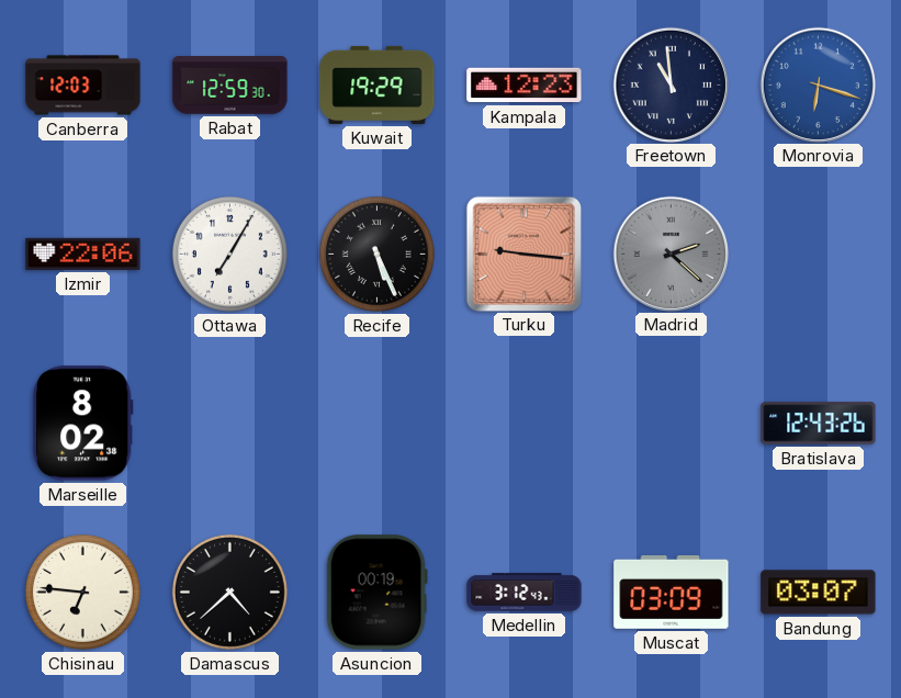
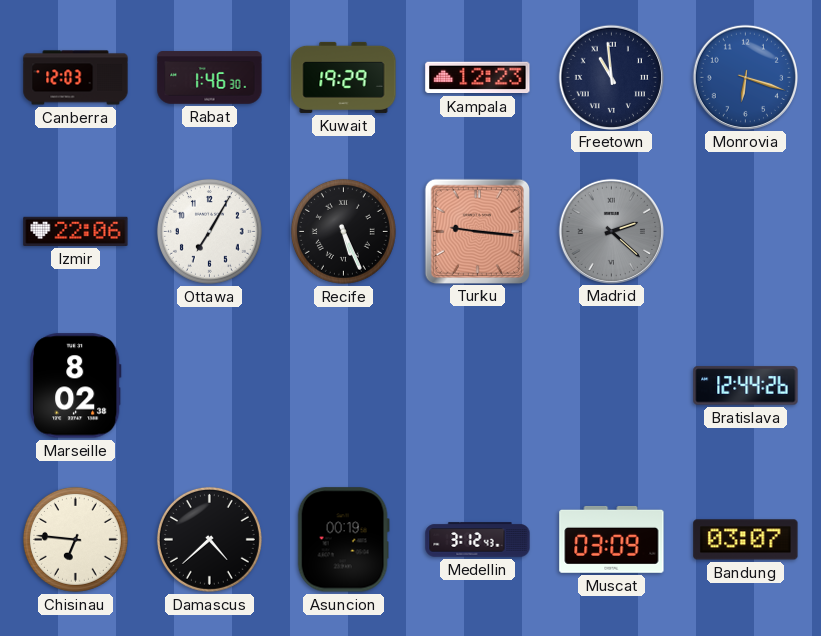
Rabat: 12:59 -> 1:46 (210, 78)
Bratislava: 12:43 -> 12:44 (746, 386)
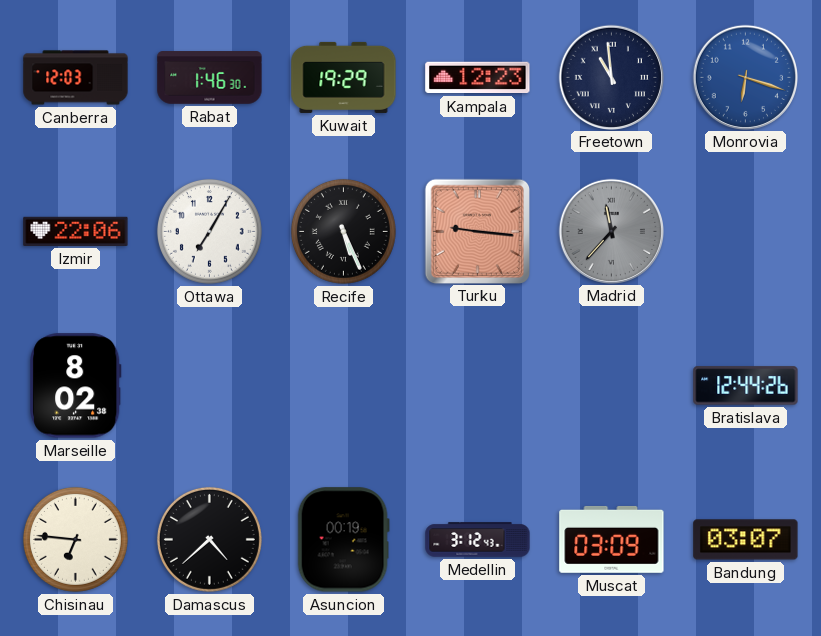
Madrid: 2:22 -> 11:37 (611, 231)
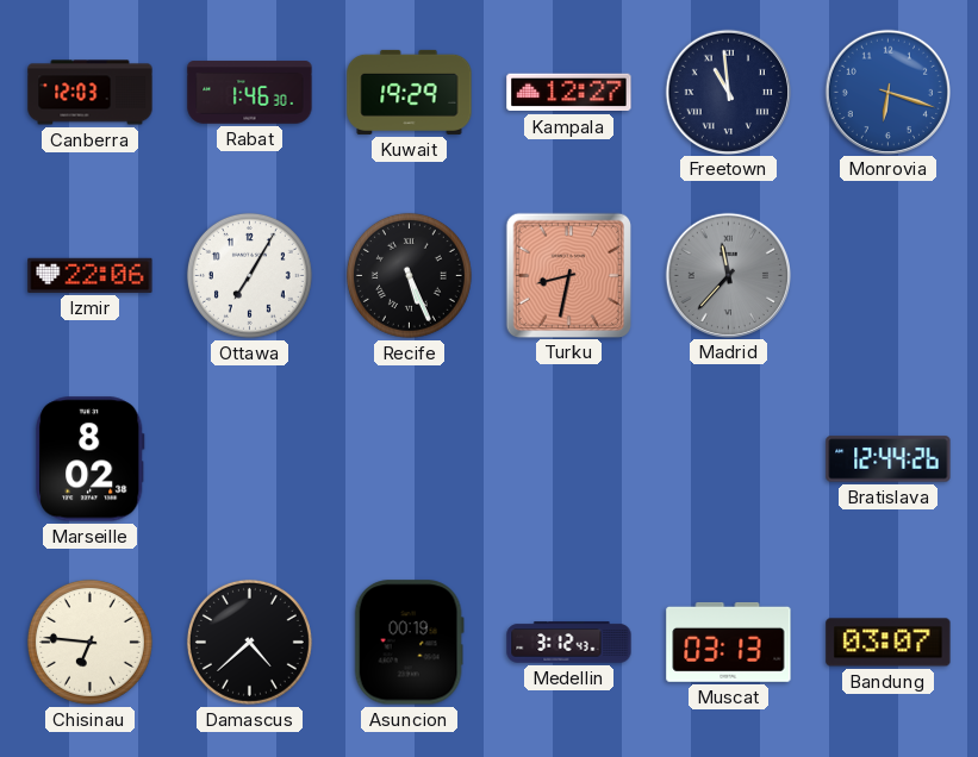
Kampala: 12:23 -> 12:27 (569, 93)
Turku: 9:16 -> 8:32 (568, 275)
Muscat: 03:09 -> 03:13 (729, 642)
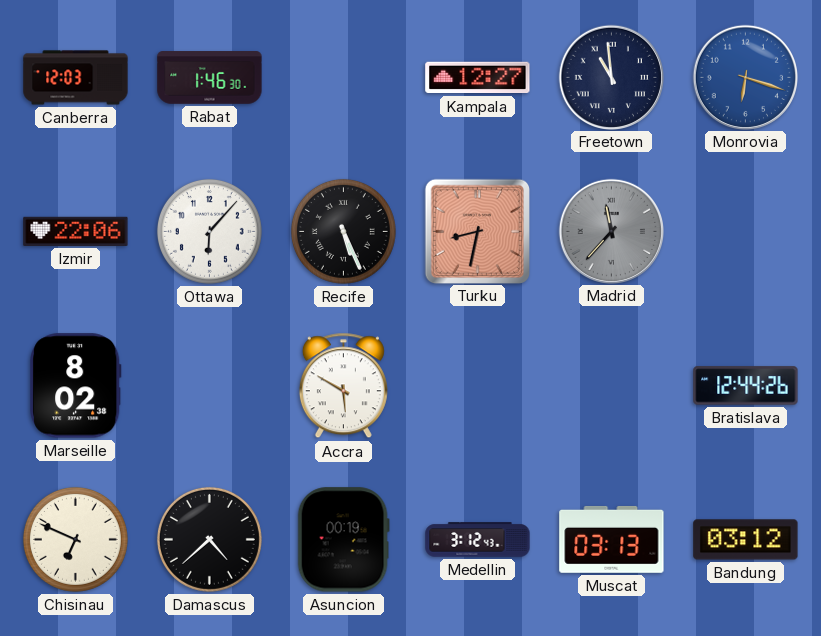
Kuwait: 19:29 -> none (410, 92)
Ottawa: 7:05 -> 6:07 (209, 231)
Accra: none -> 5:50 (343, 386)
Chisinau: 6:46 -> 6:49 (75, 539)
Bandung: 03:07 -> 03:12 (746, 540)
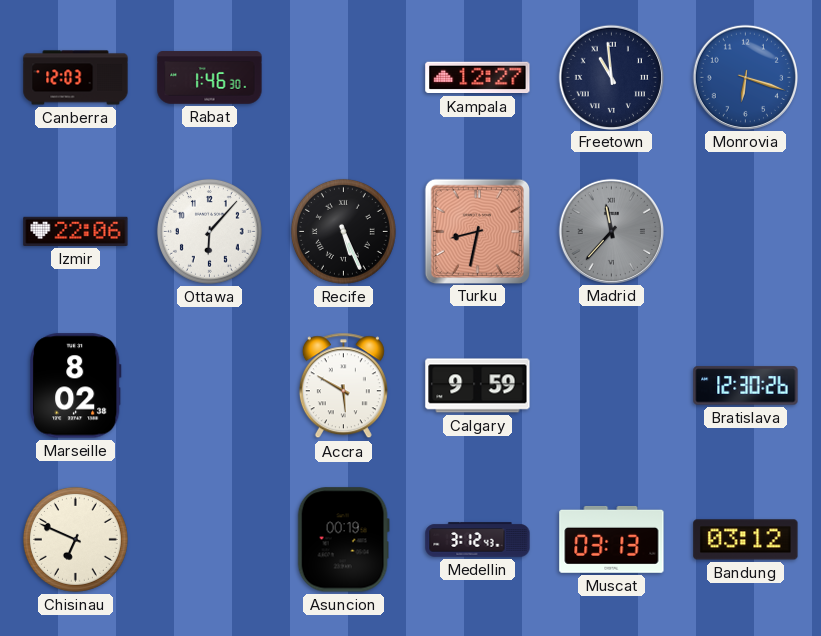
Calgary: none -> 9:59 (478, 386)
Bratislava: 12:44 -> 12:30 (746, 386)
Damascus: 4:38 -> none (209, 539)
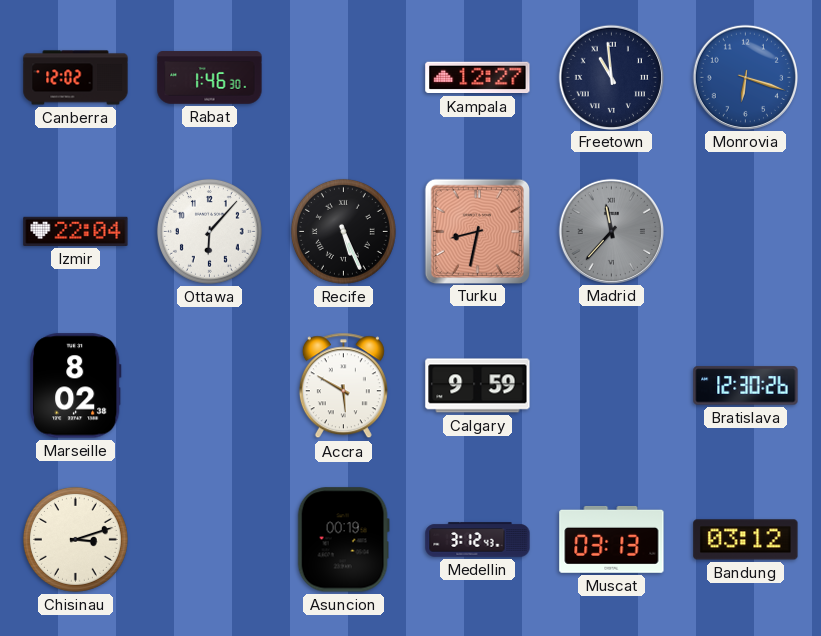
Canberra: 12:03 -> 12:02 (76, 78)
Izmir: 22:06 -> 22:04 (76, 231)
Chisinau: 6:49 -> 3:12 (75, 539)
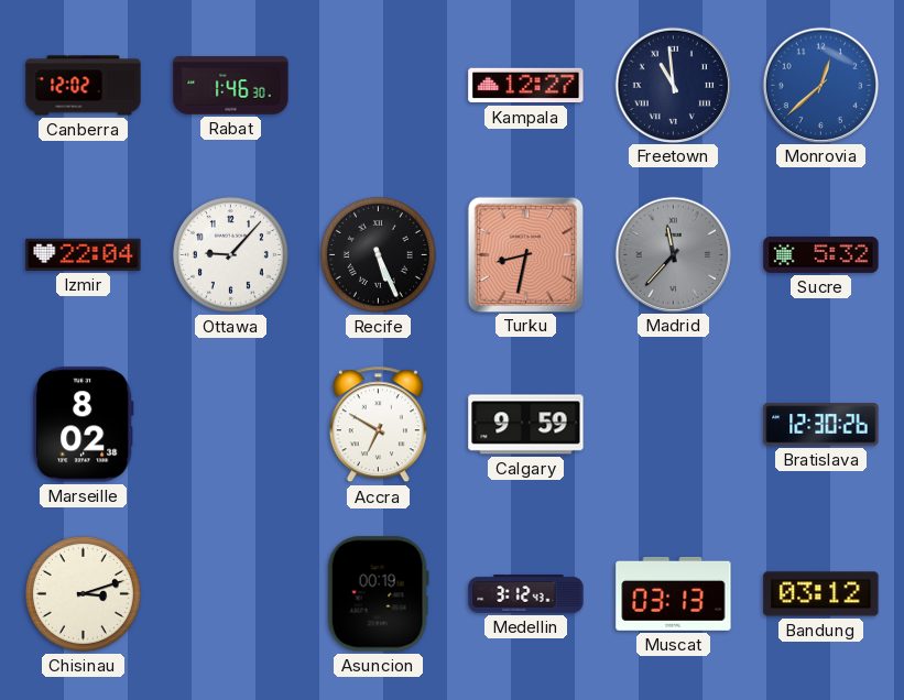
Monrovia: 6:18 -> 12:38 (820, 85)
Ottawa: 6:07 -> 9:07 (230, 254)
Sucre: none -> 5:32 (821, 254)
Accra: 5:50 -> 6:50 (378, 425)
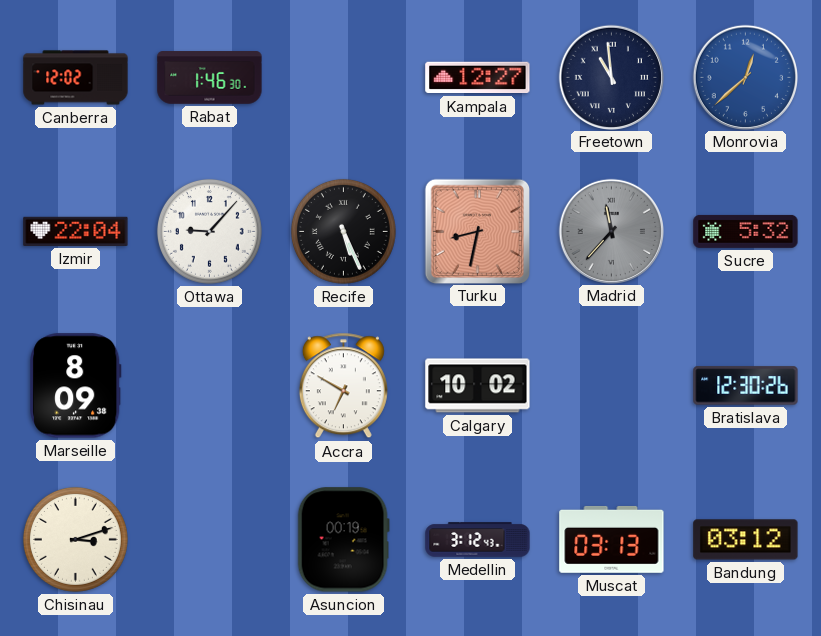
Marseille: 8:02 -> 8:09 (76, 386)
Calgary: 9:59 -> 10:02 (478, 386)
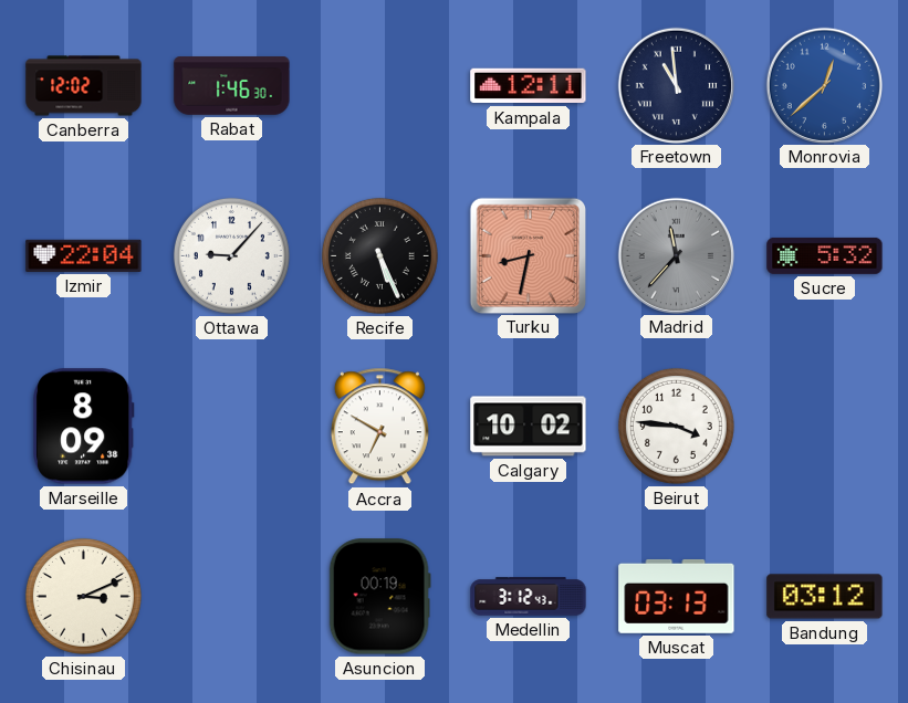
Kampala: 12:27 -> 12:11 (529, 86)
Beirut: none -> 3:46 (676, 426)
Bratislava: 12:30 -> none (746, 386)
Chisinau: 3:12 -> 3:11 (83, 596)
